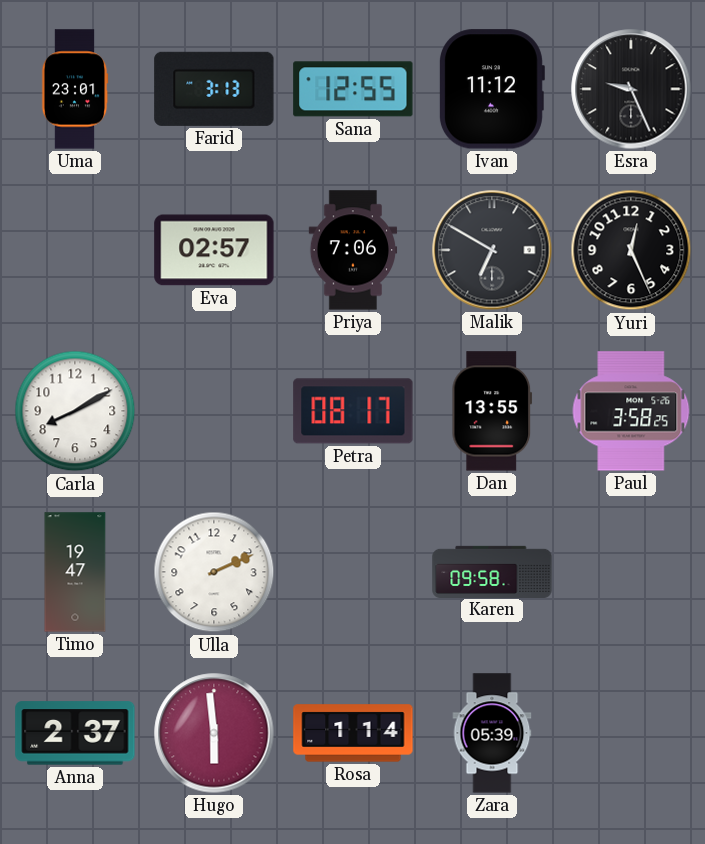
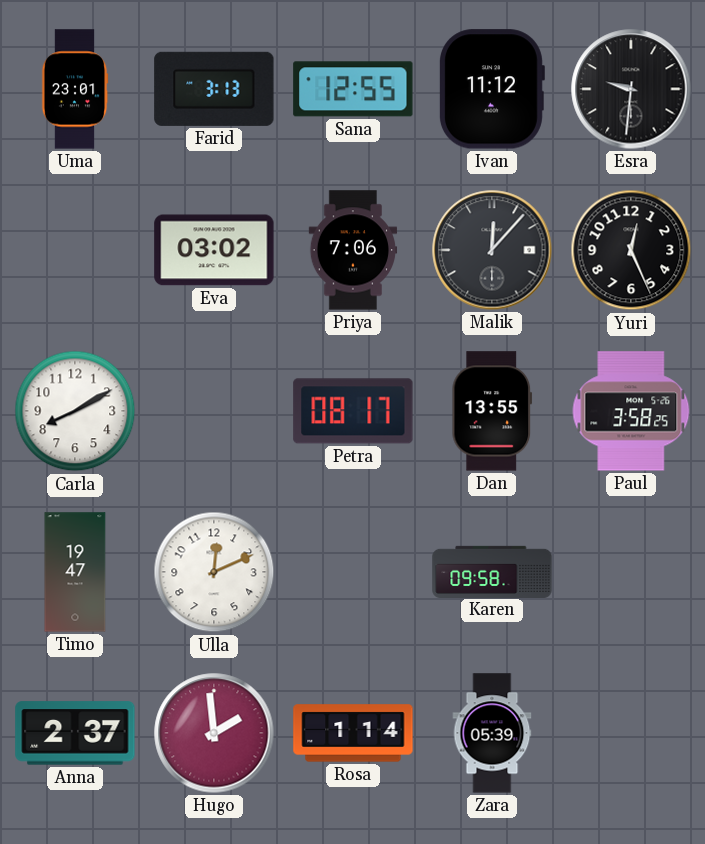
Esra: 9:26 -> 9:31 (631, 89)
Eva: 02:57 -> 03:02 (214, 250)
Malik: 6:50 -> 12:07 (492, 250)
Ulla: 2:11 -> 12:11 (214, 572)
Hugo: 5:59 -> 1:59 (214, 733)
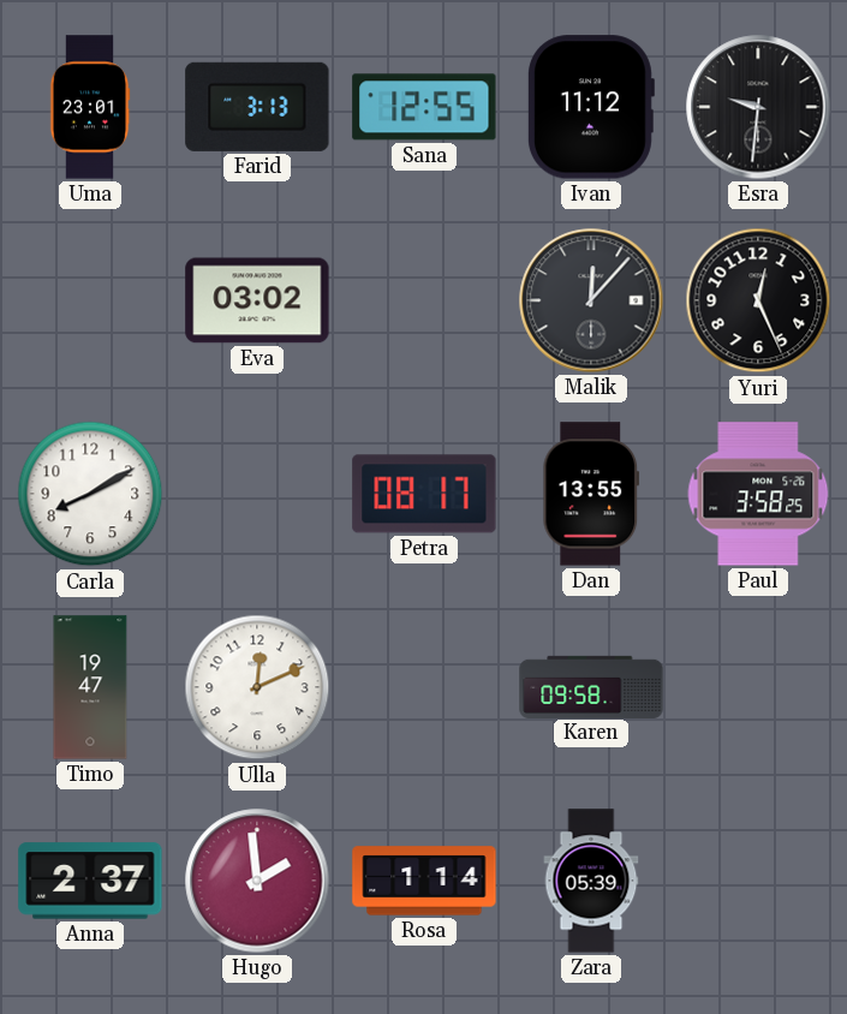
Priya: 7:06 -> none (353, 250)
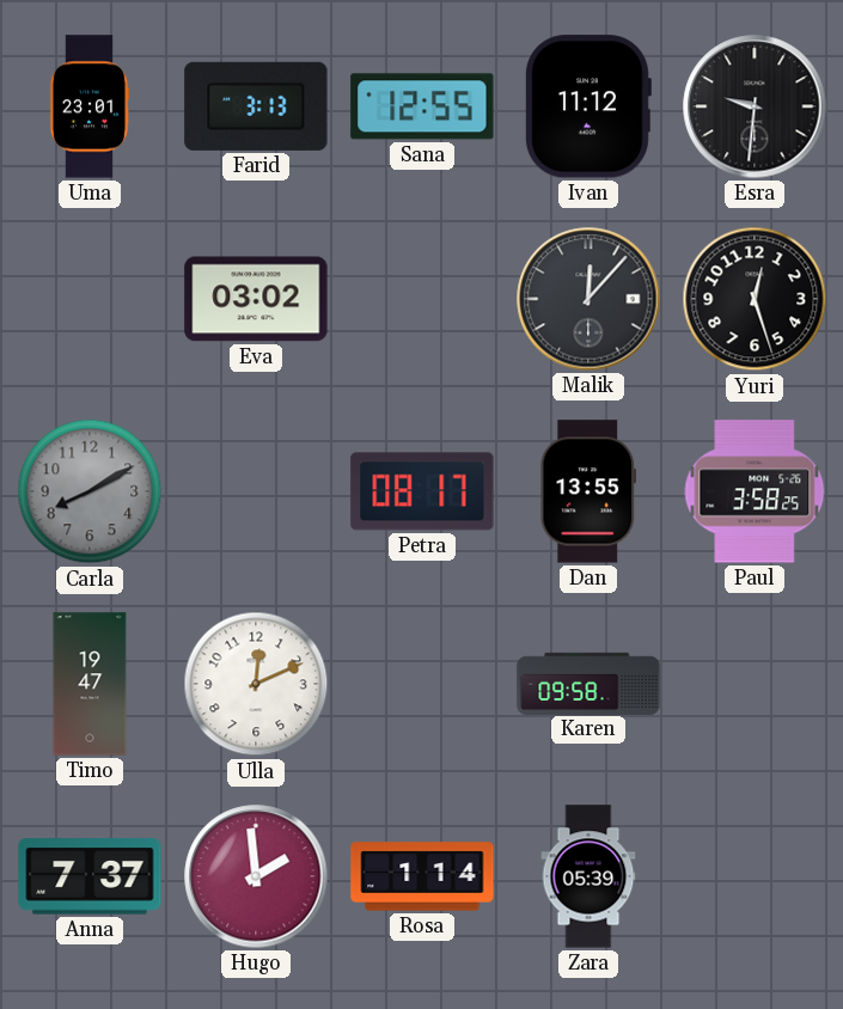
Yuri: 12:26 -> 12:27 (755, 299)
Carla dial: white -> grey (90, 491)
Anna: 2:37 -> 7:37 (90, 876)
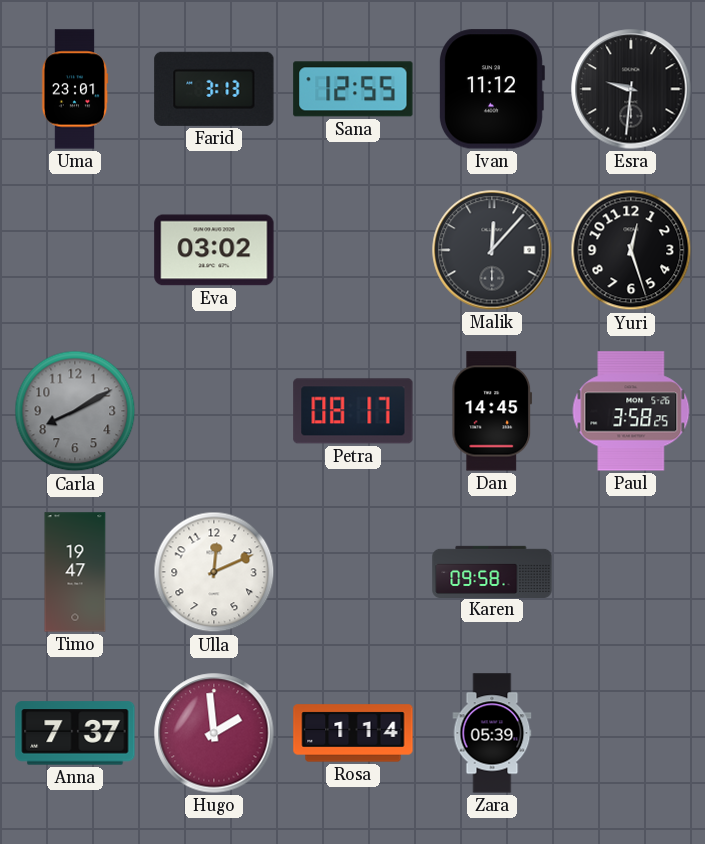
Dan: 13:55 -> 14:45 (492, 411)
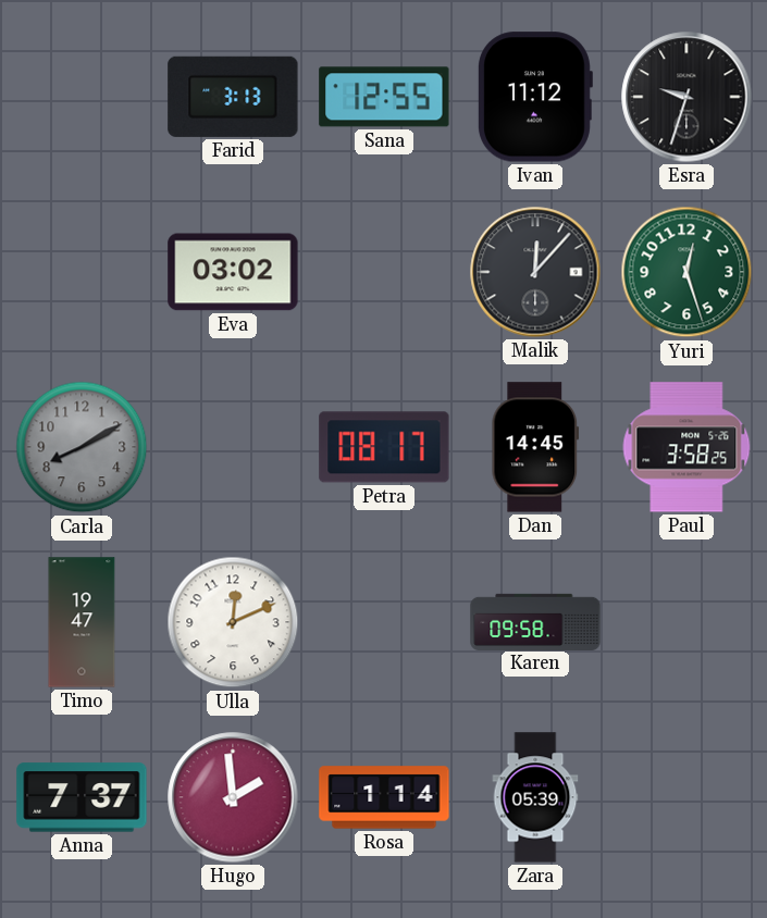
Uma: 23:01 -> none (75, 89)
Esra: 9:31 -> 9:33 (686, 97)
Yuri dial: black -> green (686, 272)
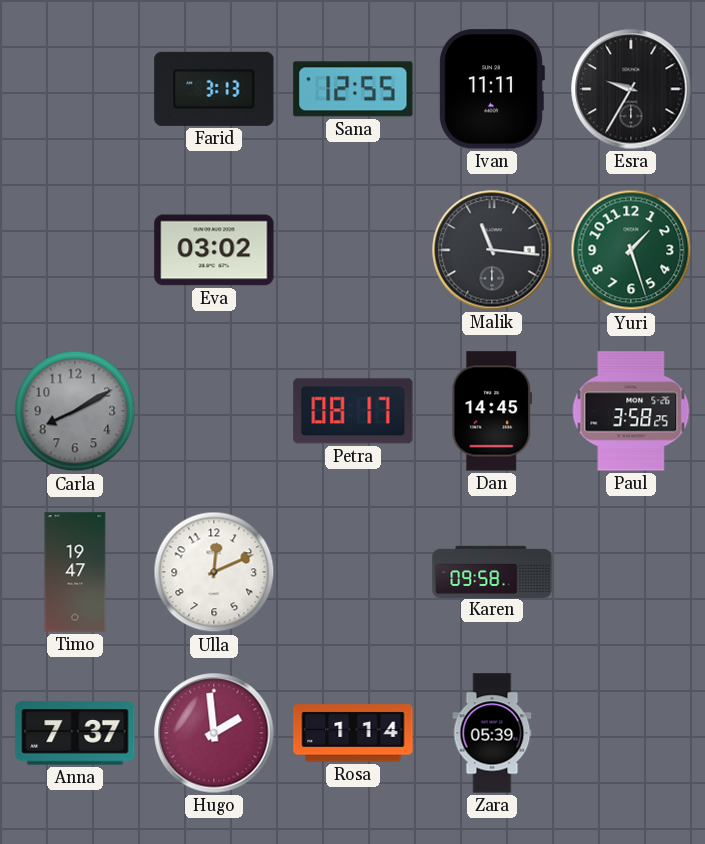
Ivan: 11:12 -> 11:11 (491, 89)
Esra: 9:33 -> 9:35 (631, 89)
Malik: 12:07 -> 11:16 (492, 250)
Yuri: 12:27 -> 1:27 (631, 250)
